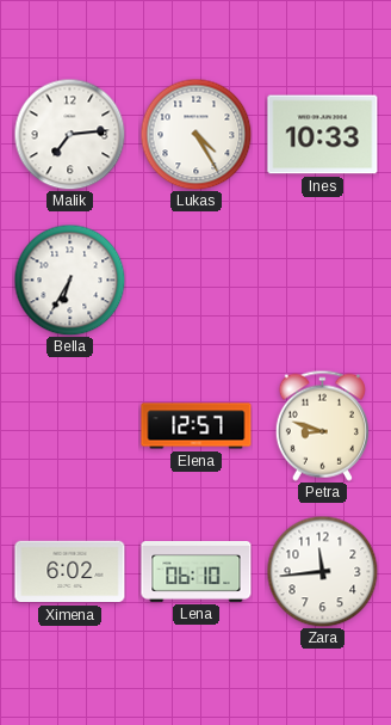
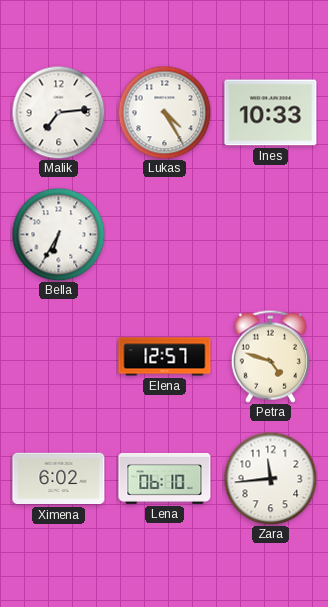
Petra: 8:48 -> 4:48 (270, 356)
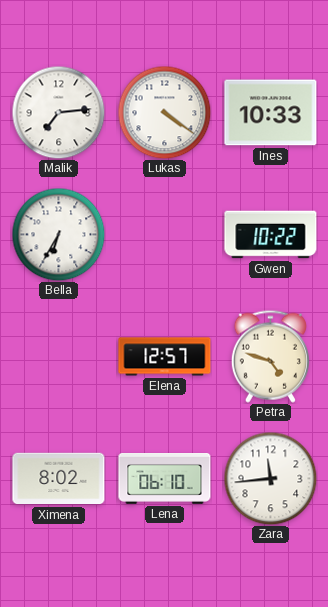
Lukas: 4:25 -> 4:21 (164, 112)
Gwen: none -> 10:22 (271, 235)
Ximena: 6:02 -> 8:02 (59, 479)
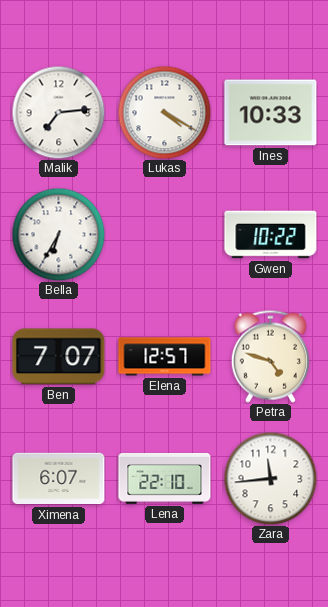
Lukas: 4:21 -> 4:20 (164, 112)
Ben: none -> 7:07 (59, 357)
Ximena: 8:02 -> 6:07 (59, 479)
Lena: 06:10 -> 22:10 (165, 479)
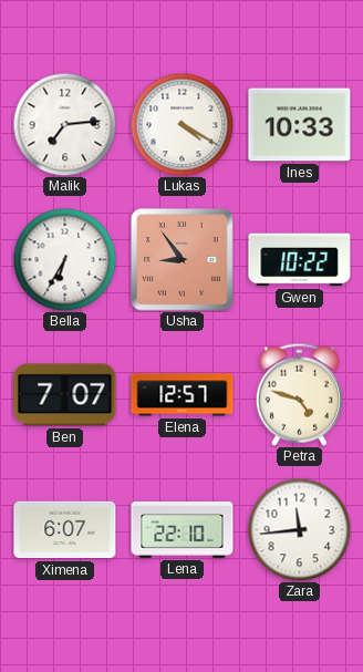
Usha: none -> 8:54 (183, 260)
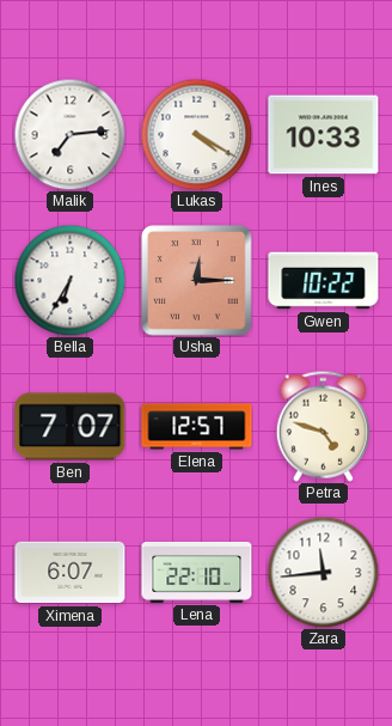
Usha: 8:54 -> 12:15 (197, 281)
